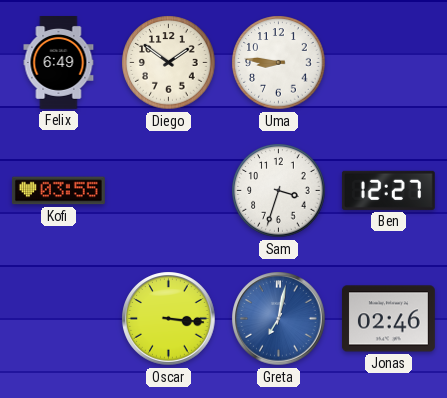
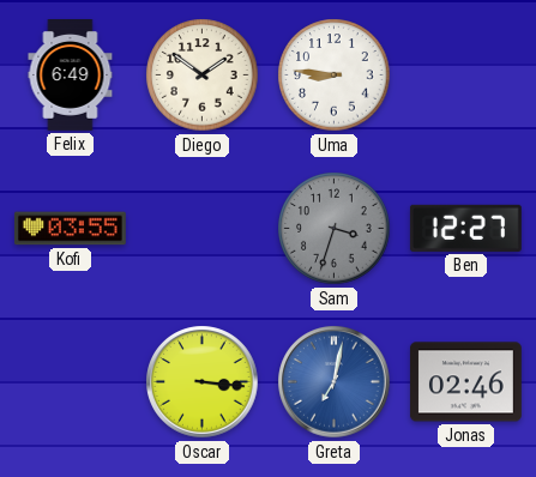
Sam dial: white -> grey (335, 229)
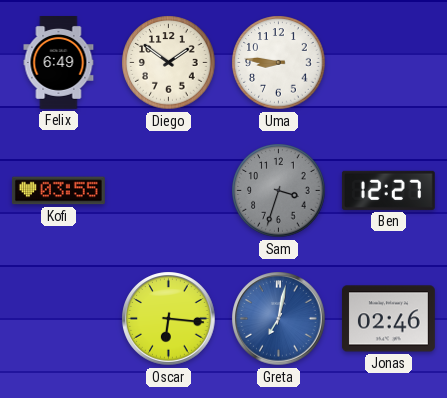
Oscar: 3:16 -> 6:16 (169, 319)
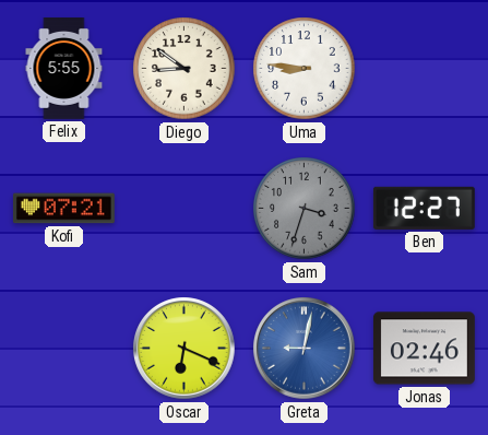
Felix: 6:49 -> 5:55 (64, 69)
Diego: 1:51 -> 8:51 (185, 69)
Kofi: 03:55 -> 07:21 (63, 209)
Oscar: 6:16 -> 6:19 (185, 349)
Greta: 7:02 -> 9:02 (305, 349)
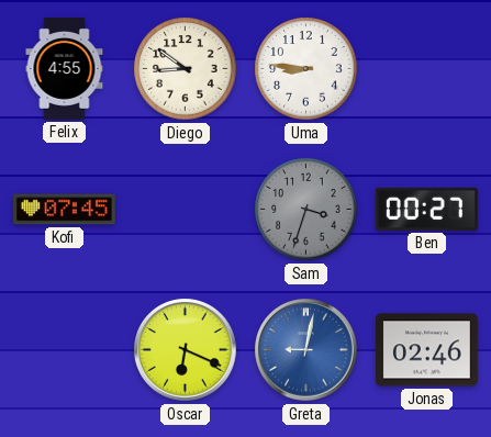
Felix: 5:55 -> 4:55 (65, 69)
Kofi: 07:21 -> 07:45 (64, 210)
Ben: 12:27 -> 00:27 (426, 209)
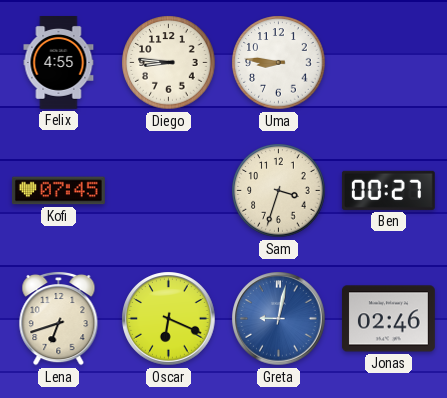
Diego: 8:51 -> 8:46 (169, 63)
Sam dial: grey -> cream (279, 191)
Lena: none -> 6:42 (59, 318)
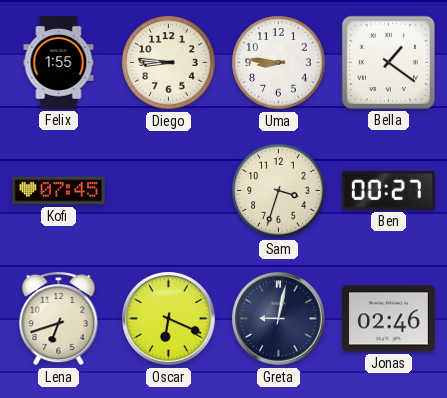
Felix: 4:55 -> 1:55 (59, 63)
Bella: none -> 1:21 (388, 62)
Greta dial: blue -> navy (279, 319)
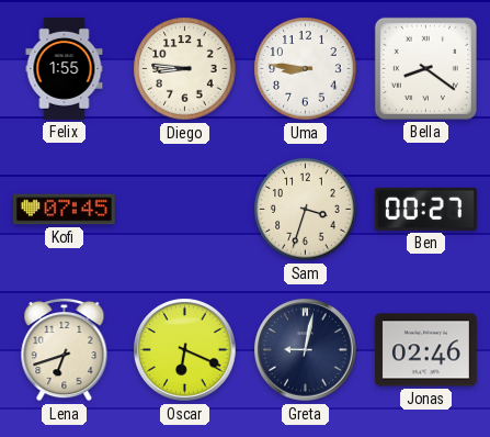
Bella: 1:21 -> 8:21 (425, 68)
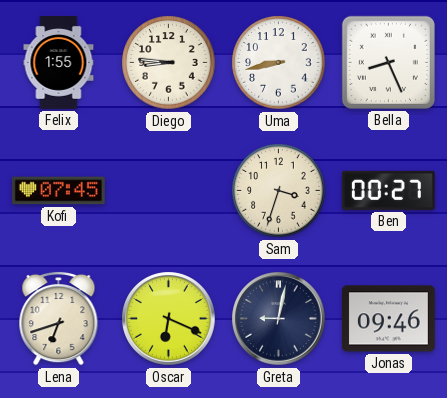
Uma: 8:46 -> 8:43 (279, 63)
Bella: 8:21 -> 8:26 (388, 62)
Jonas: 02:46 -> 09:46 (388, 319)
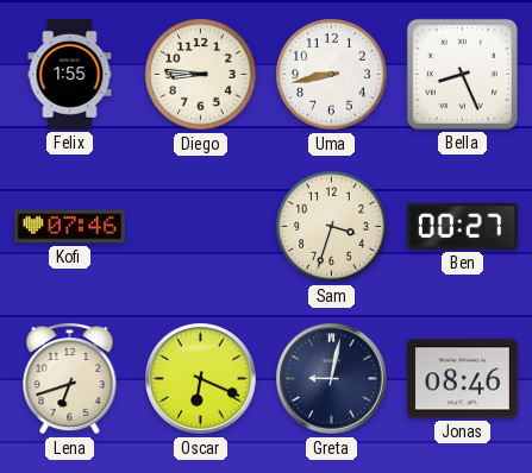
Kofi: 07:45 -> 07:46 (69, 227)
Jonas: 09:46 -> 08:46 (462, 379)
